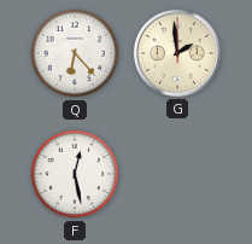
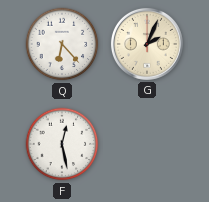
G: 1:59 -> 2:04 (147, 44)
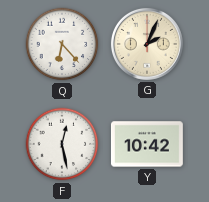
Y: none -> 10:42 (147, 144)
